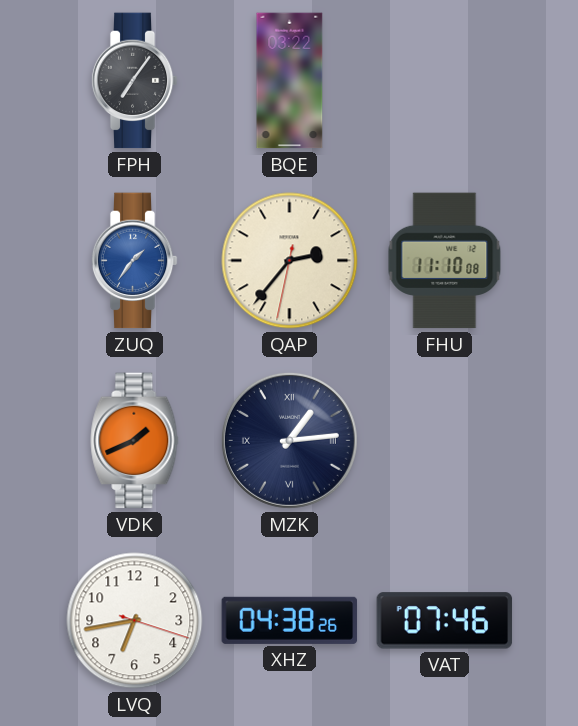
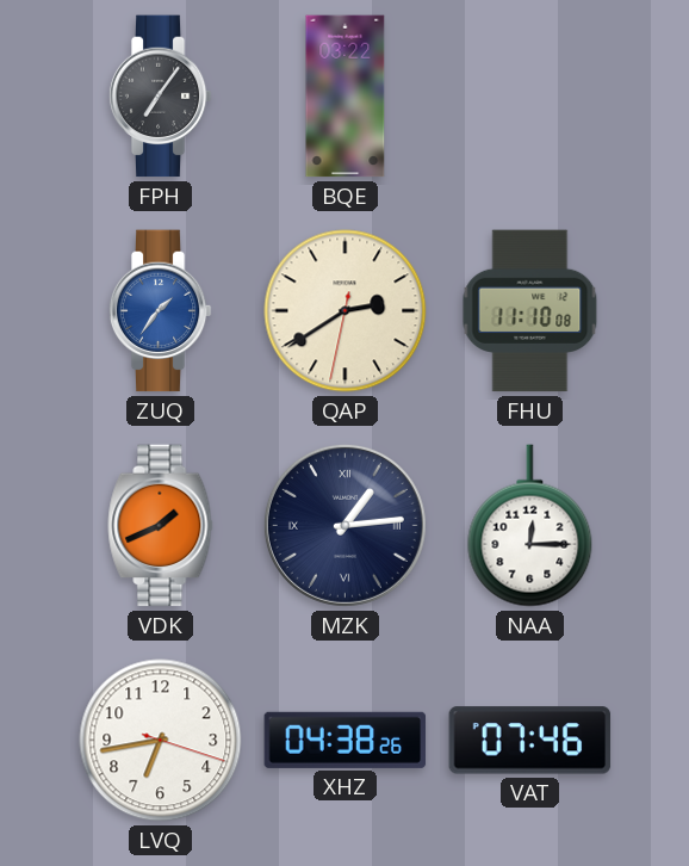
QAP: 2:36 -> 2:39 (346, 311)
NAA: none -> 12:15 (530, 526)
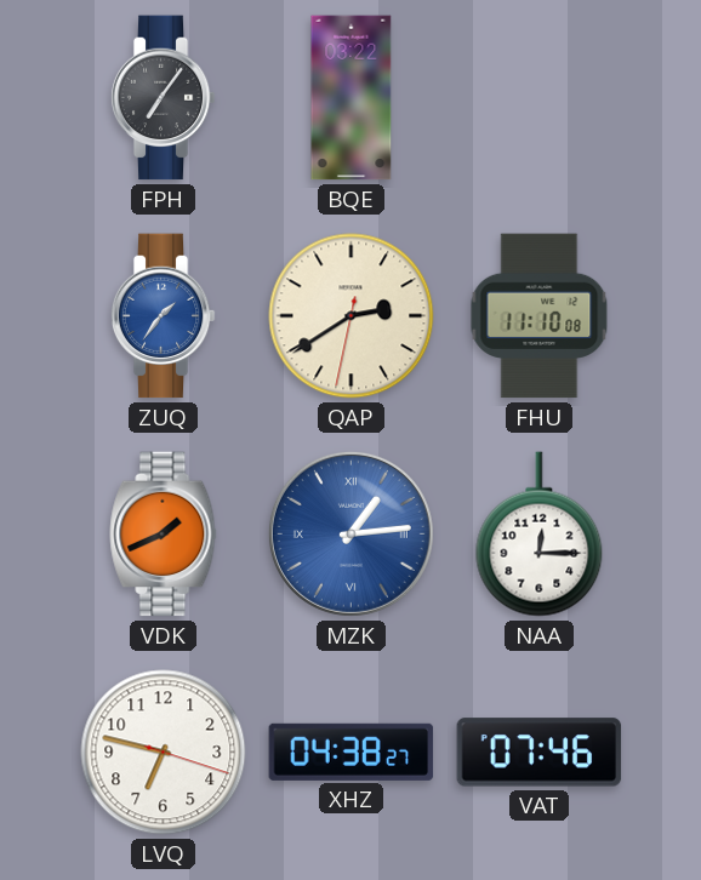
MZK dial: navy -> blue (350, 533)
LVQ: 6:43 -> 6:47 (164, 753)
XHZ: 04:38:26 -> 04:38:27 (352, 752)
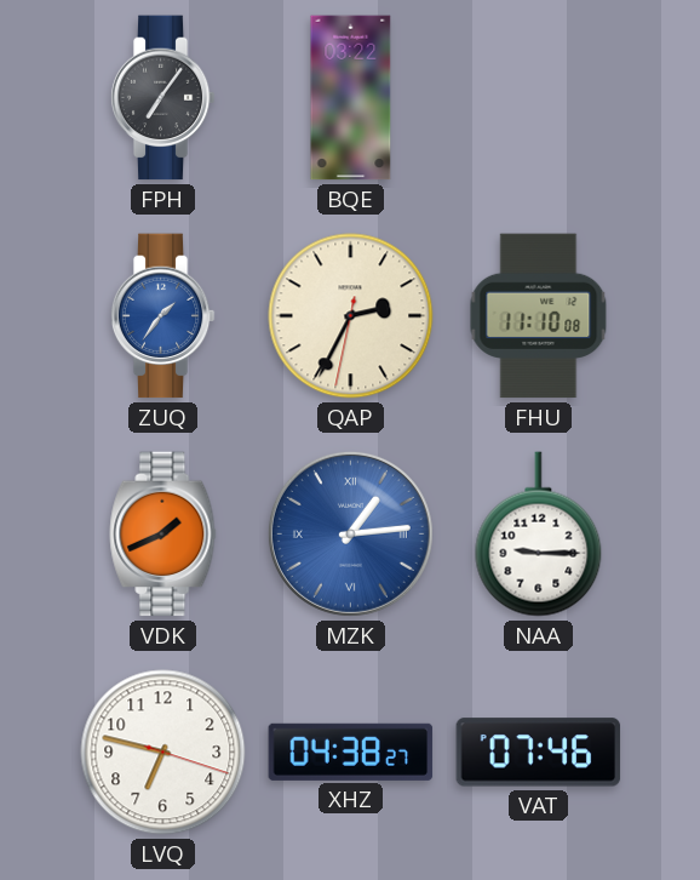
QAP: 2:39 -> 2:34 (351, 316)
NAA: 12:15 -> 9:15 (539, 535)
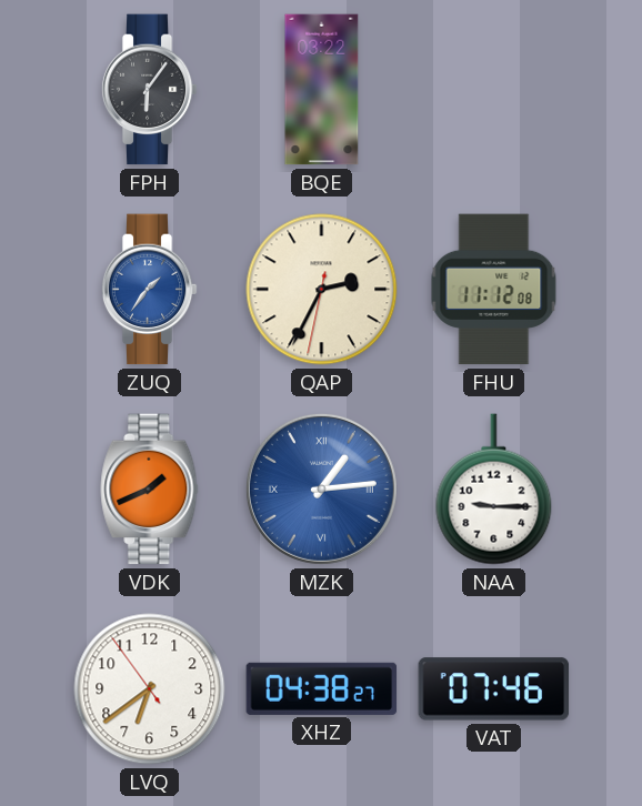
FPH: 7:06 -> 6:06 (149, 90)
FHU: 11:10 -> 11:12 (494, 290)
LVQ: 6:47 -> 6:38 (150, 689)
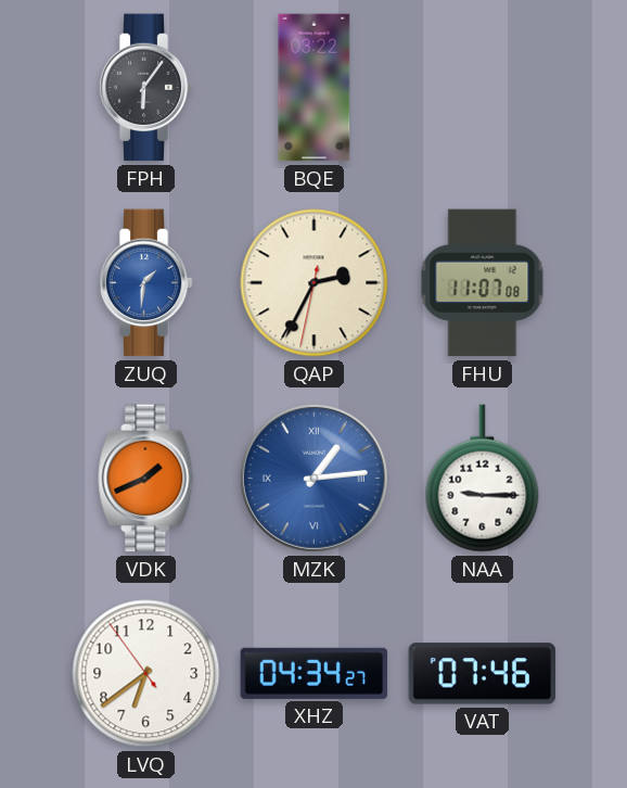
ZUQ: 1:36 -> 1:31 (145, 283)
FHU: 11:12 -> 11:07 (483, 283)
XHZ: 04:38 -> 04:34 (315, 673)
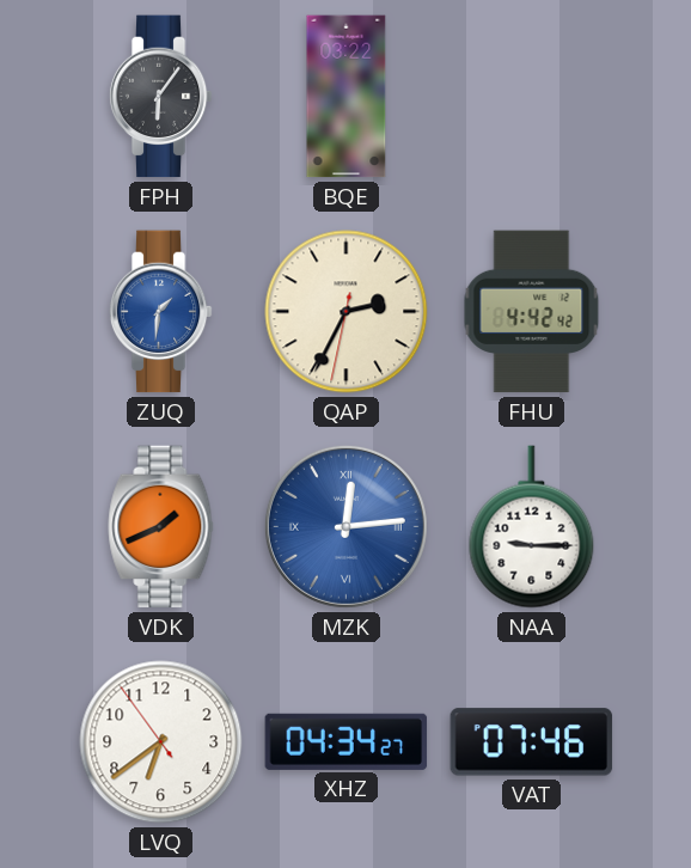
FHU: 11:07 -> 4:42 (532, 312)
MZK: 1:14 -> 12:14 (345, 526)
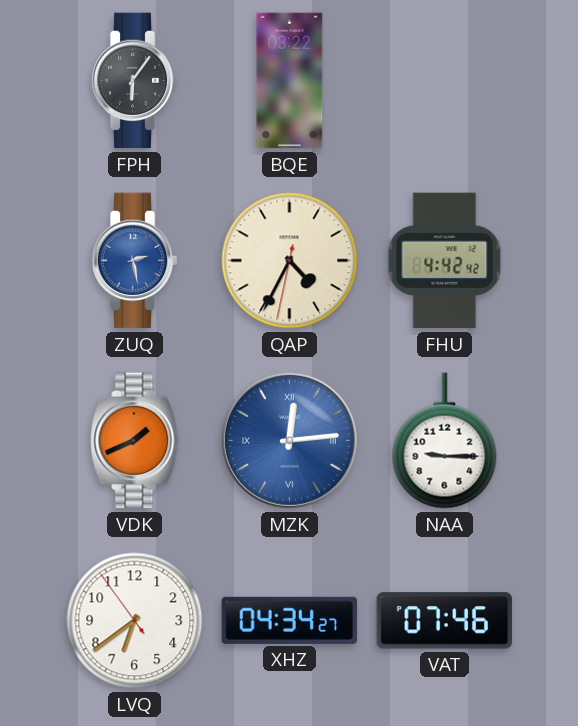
ZUQ: 1:31 -> 2:28 (134, 261)
QAP: 2:34 -> 4:34 (290, 261)
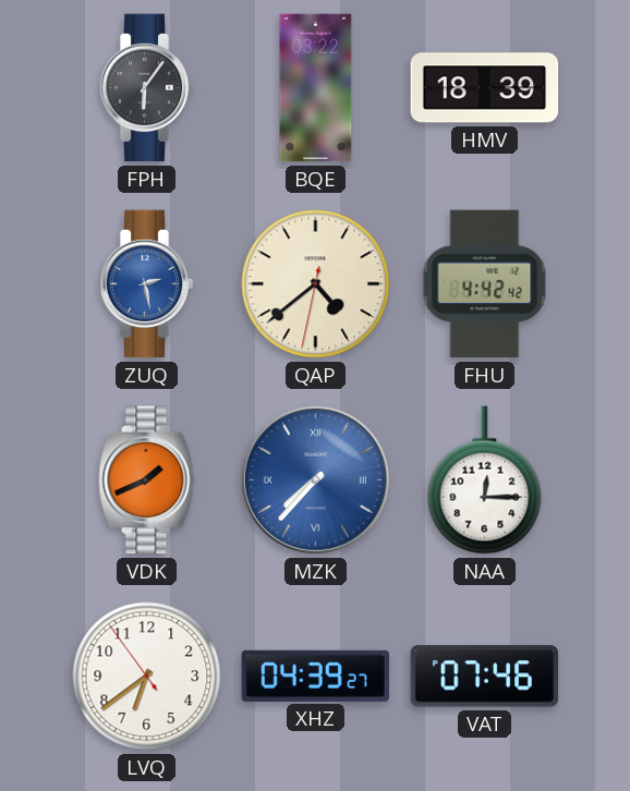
HMV: none -> 18:39 (485, 88)
QAP: 4:34 -> 4:38 (316, 284)
MZK: 12:14 -> 7:37 (315, 479)
NAA: 9:15 -> 12:15 (485, 480)
XHZ: 04:34 -> 04:39 (316, 676)
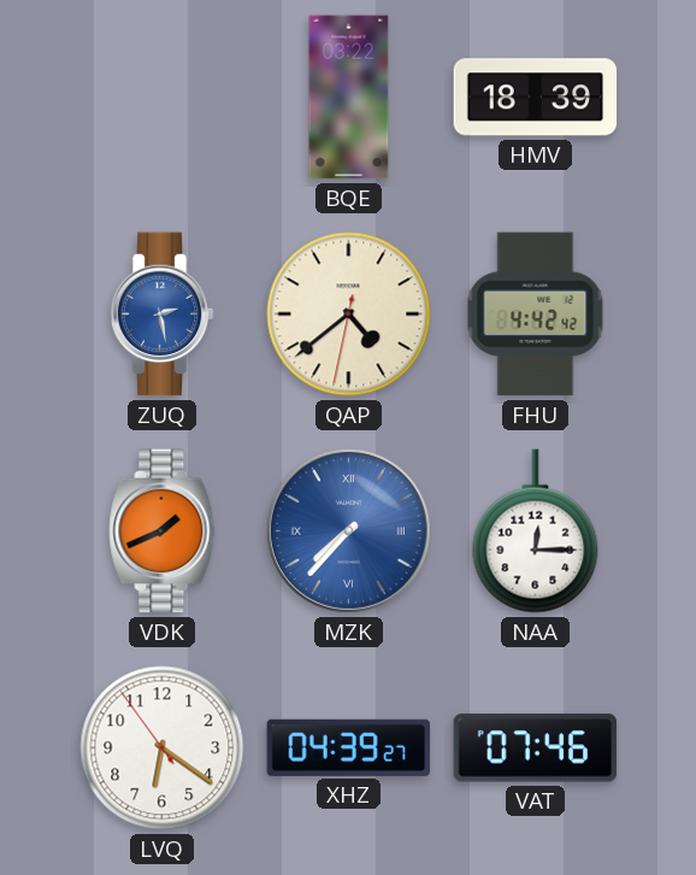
FPH: 6:06 -> none (146, 88)
LVQ: 6:38 -> 6:20 (163, 748)
